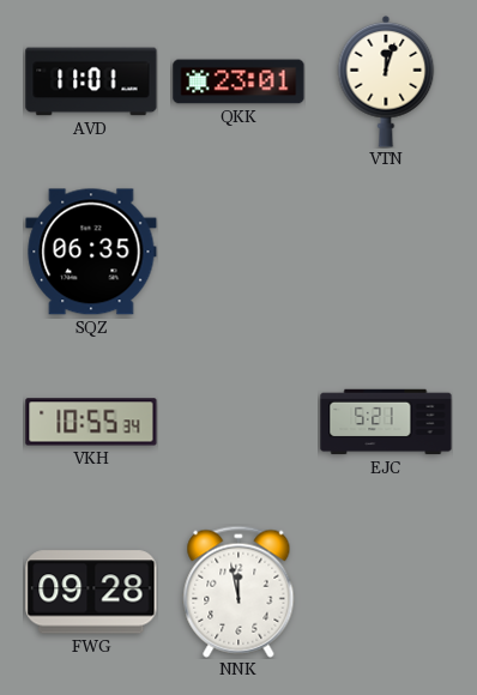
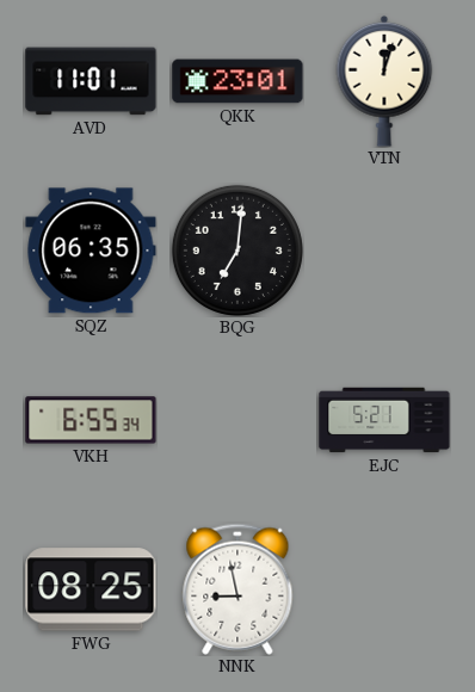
BQG: none -> 7:01 (237, 251)
VKH: 10:55 -> 6:55 (91, 420)
FWG: 09:28 -> 08:25 (91, 589)
NNK: 11:58 -> 8:58 (237, 589)
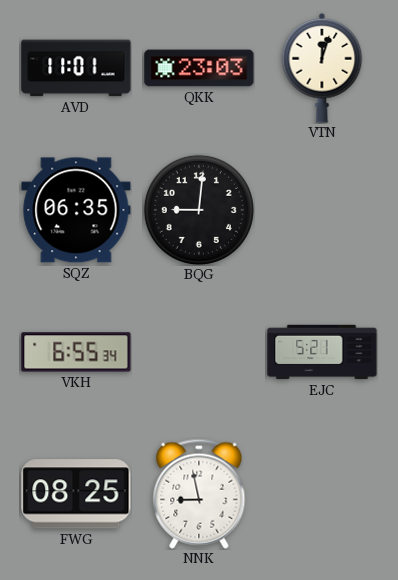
QKK: 23:01 -> 23:03 (199, 68)
BQG: 7:01 -> 9:01 (199, 210)
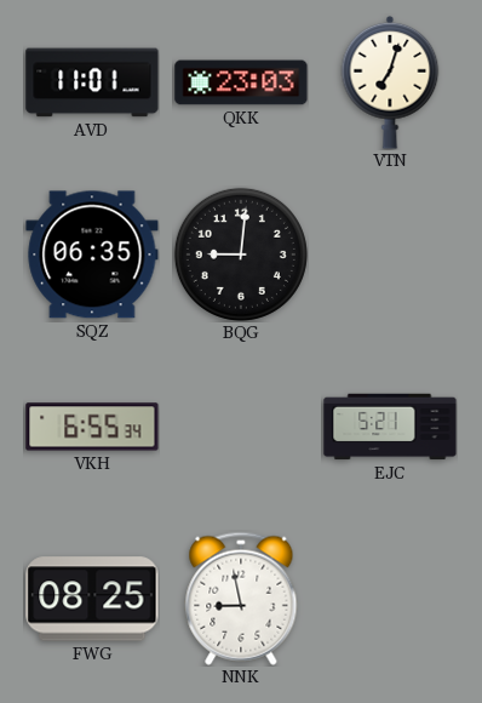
VTN: 12:03 -> 7:03 (390, 82)
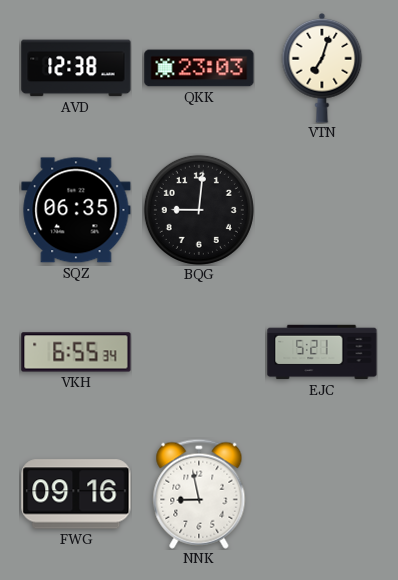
AVD: 11:01 -> 12:38 (76, 68)
FWG: 08:25 -> 09:16 (76, 494)
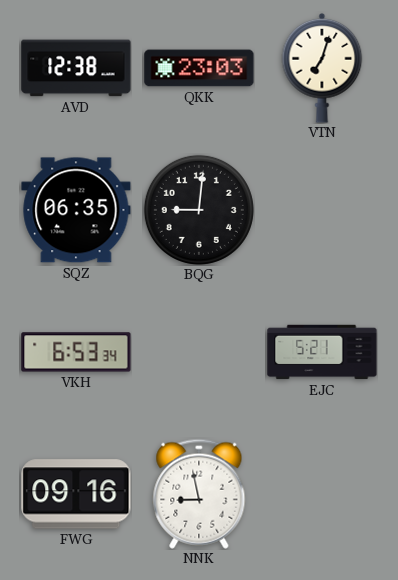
VKH: 6:55 -> 6:53 (76, 352)
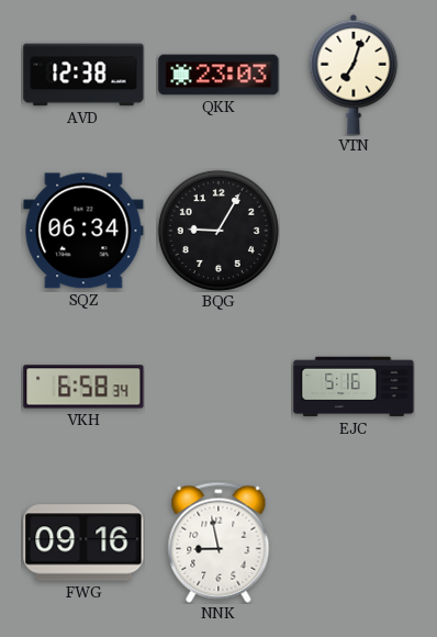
SQZ: 06:35 -> 06:34 (83, 231)
BQG: 9:01 -> 9:05 (218, 231)
VKH: 6:53 -> 6:58 (83, 387)
EJC: 5:21 -> 5:16 (354, 387)
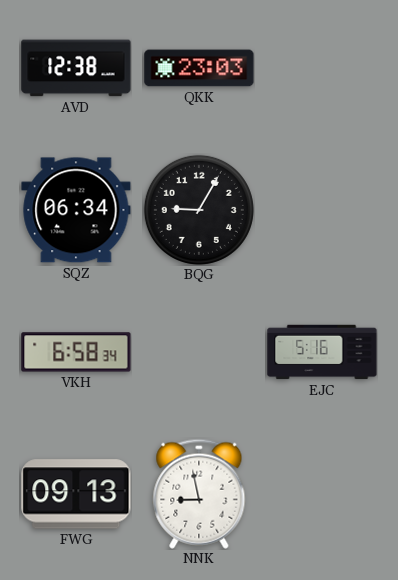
VTN: 7:03 -> none (354, 75)
FWG: 09:16 -> 09:13 (76, 494)
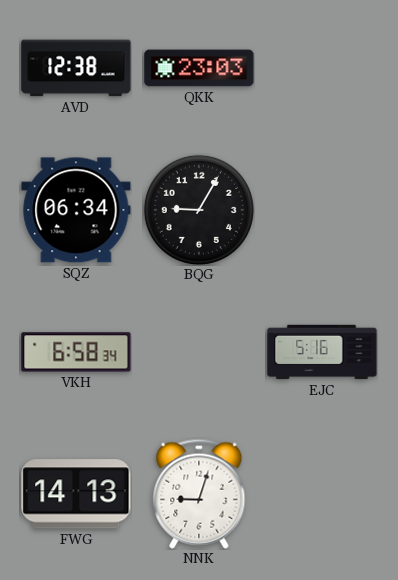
FWG: 09:13 -> 14:13 (76, 494)
NNK: 8:58 -> 9:03 (199, 494)
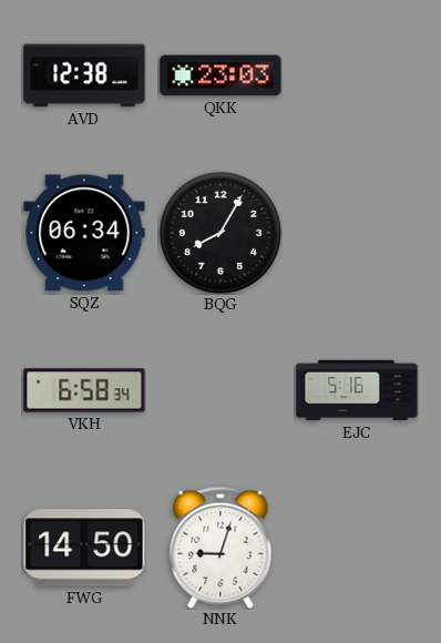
BQG: 9:05 -> 8:05 (221, 233)
FWG: 14:13 -> 14:50 (84, 548)
